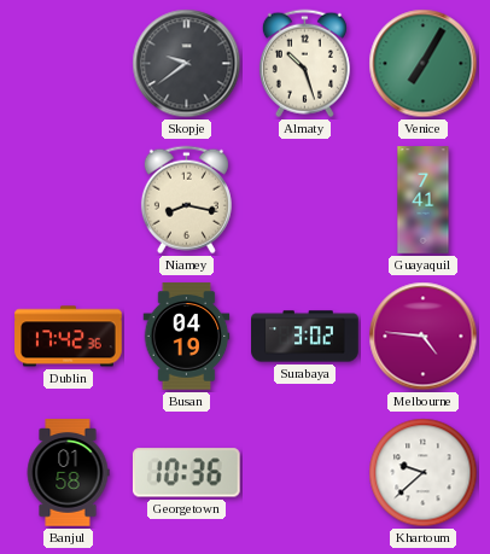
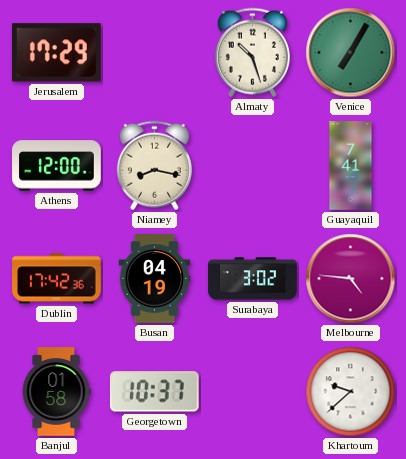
Jerusalem: none -> 17:29 (56, 53)
Skopje: 9:39 -> none (187, 64)
Athens: none -> 12:00 (57, 166)
Georgetown: 10:36 -> 10:37 (154, 392)
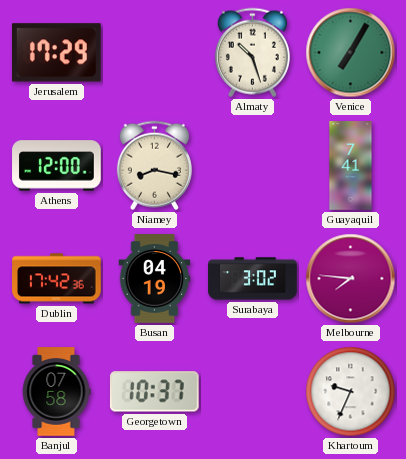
Melbourne: 4:46 -> 7:46 (351, 279)
Banjul: 01:58 -> 07:58 (56, 392)
Khartoum: 9:38 -> 9:34 (351, 392)
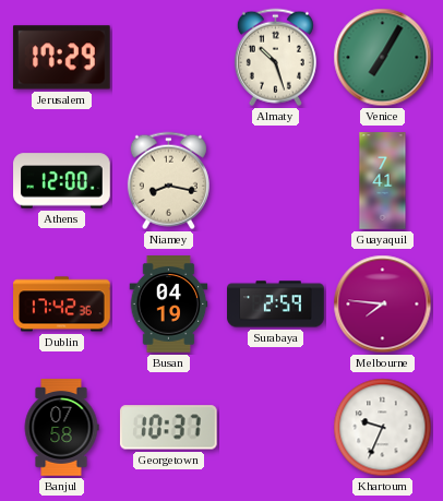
Surabaya: 3:02 -> 2:59 (276, 305)
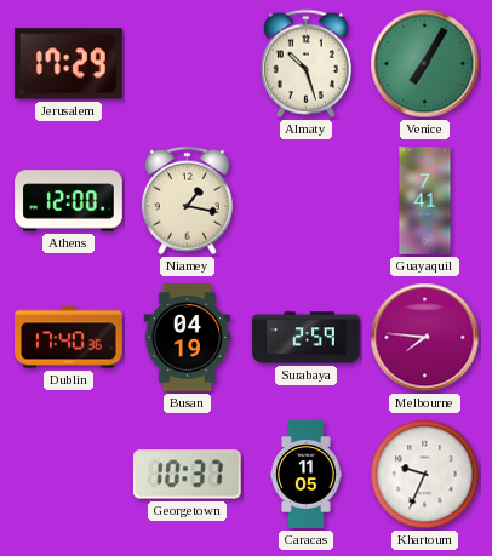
Niamey: 8:17 -> 1:17 (187, 201)
Dublin: 17:42 -> 17:40 (69, 338)
Banjul: 07:58 -> none (61, 428)
Caracas: none -> 11:05 (307, 475)
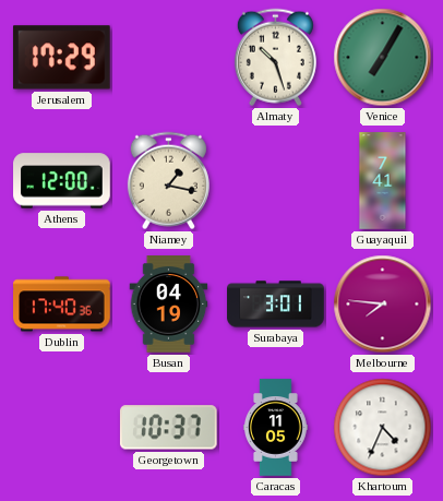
Surabaya: 2:59 -> 3:01 (276, 305)
Khartoum: 9:34 -> 4:34 (383, 428)
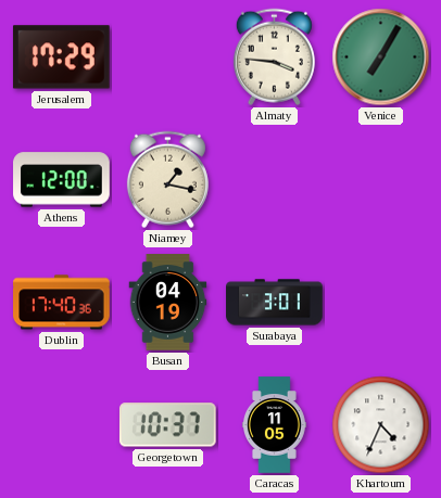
Almaty: 10:27 -> 3:46 (274, 58)
Guayaquil: 7:41 -> none (383, 181)
Melbourne: 7:46 -> none (383, 305)
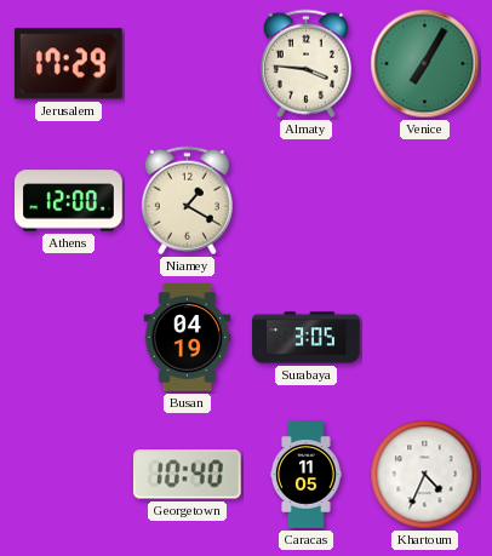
Niamey: 1:17 -> 1:20 (187, 201)
Dublin: 17:40 -> none (62, 303)
Surabaya: 3:01 -> 3:05 (307, 338)
Georgetown: 10:37 -> 10:40 (187, 475)
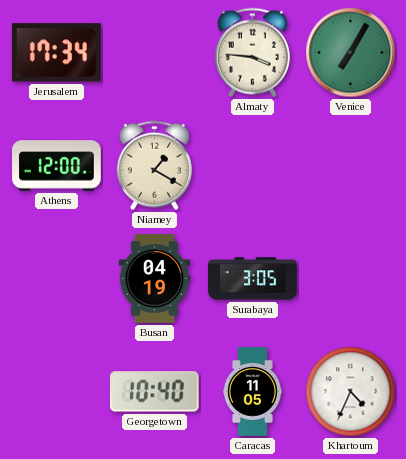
Jerusalem: 17:29 -> 17:34 (56, 53)
